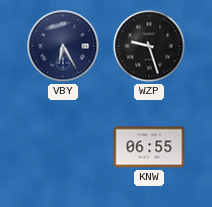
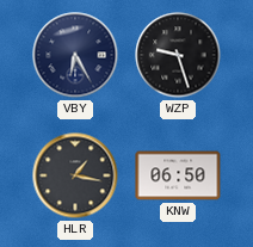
HLR: none -> 1:17 (75, 175)
KNW: 06:55 -> 06:50 (178, 175)
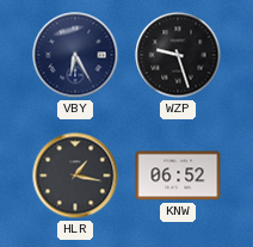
KNW: 06:50 -> 06:52 (178, 175)
